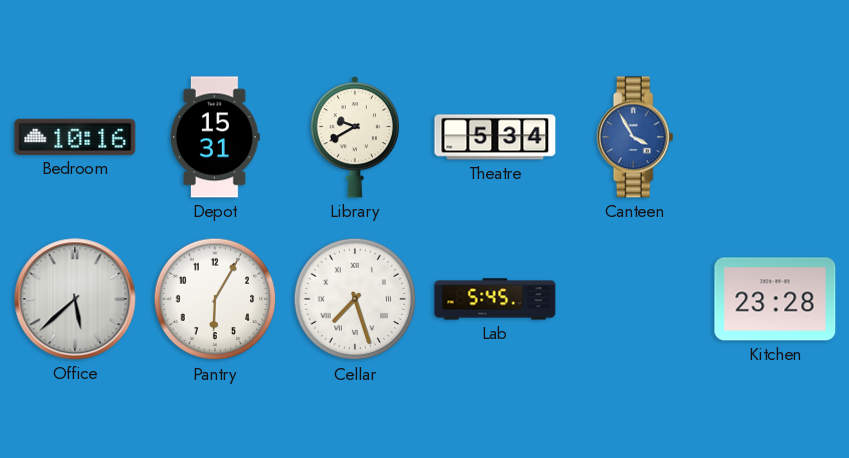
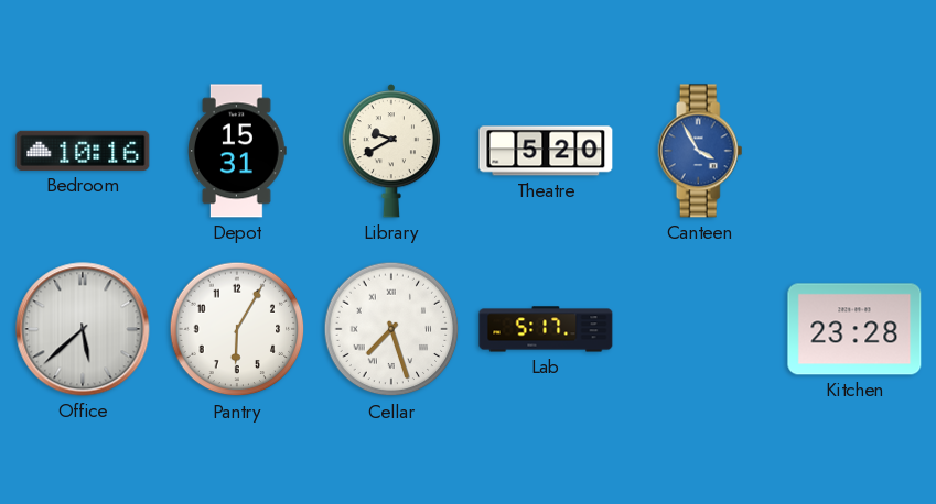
Theatre: 5:34 -> 5:20 (546, 151)
Lab: 5:45 -> 5:17 (546, 329)
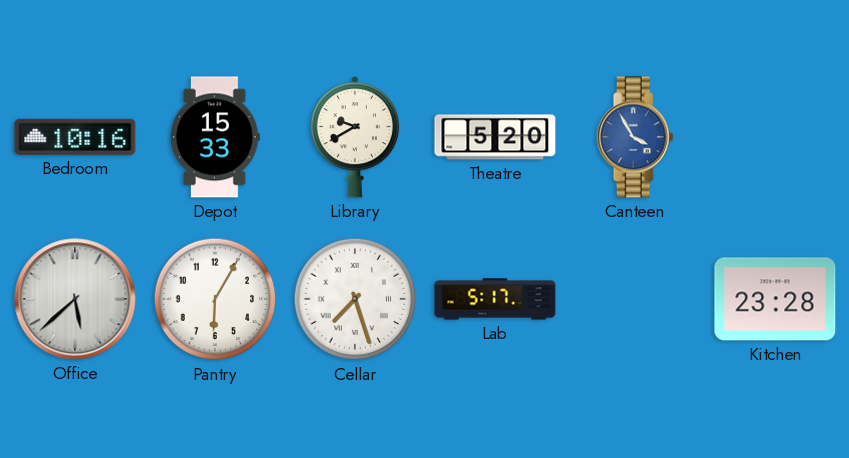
Depot: 15:31 -> 15:33 (216, 137)
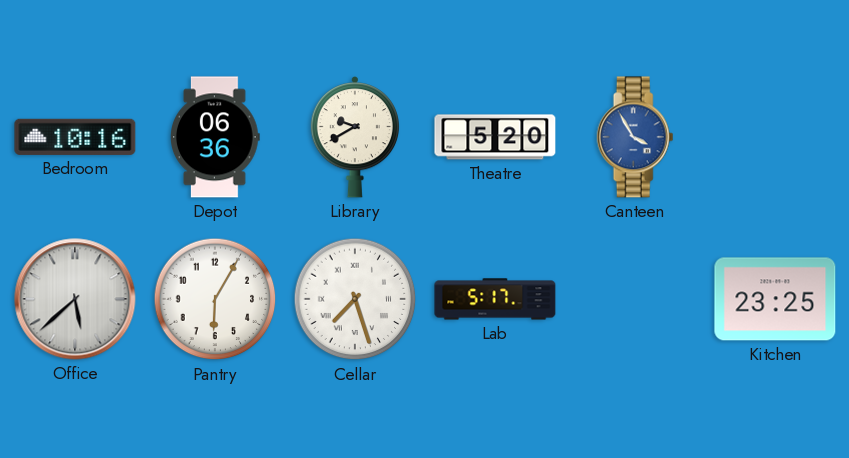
Depot: 15:33 -> 06:36 (216, 137)
Kitchen: 23:28 -> 23:25 (775, 299)
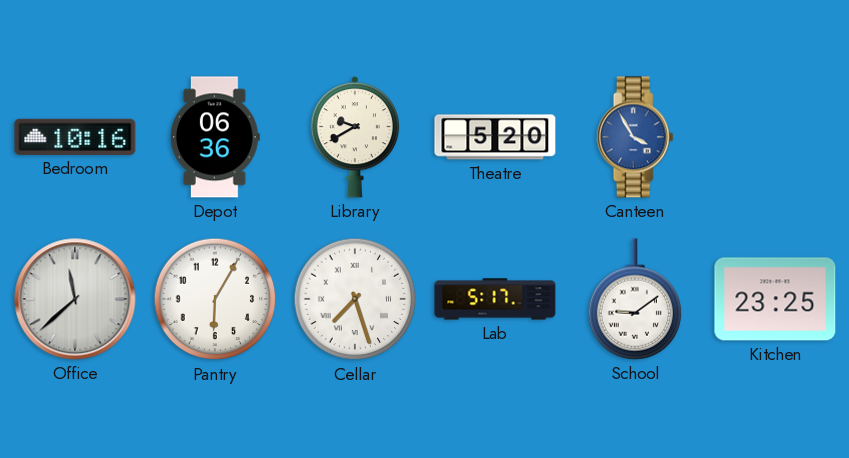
Office: 5:38 -> 11:38 (75, 299)
School: none -> 9:09 (635, 299)
